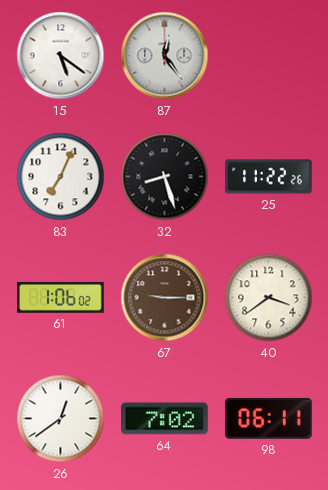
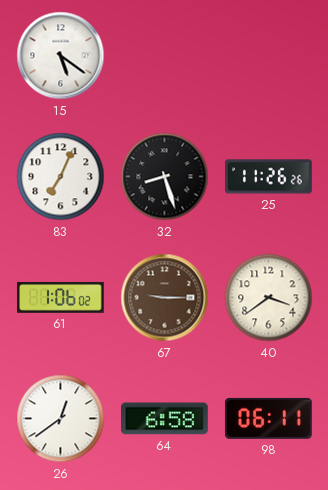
87: 12:24 -> none (165, 56)
25: 11:22 -> 11:26 (269, 177)
64: 7:02 -> 6:58 (165, 419)
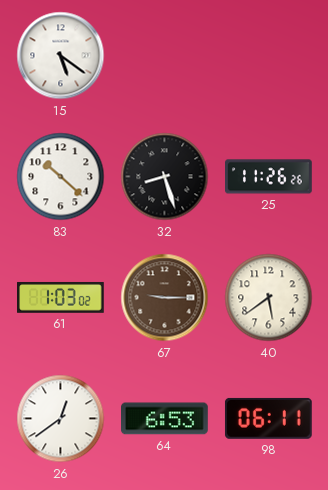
83: 7:04 -> 10:22 (61, 177)
61: 1:06 -> 1:03 (61, 298)
40: 3:39 -> 5:39 (269, 298)
64: 6:58 -> 6:53 (165, 419)
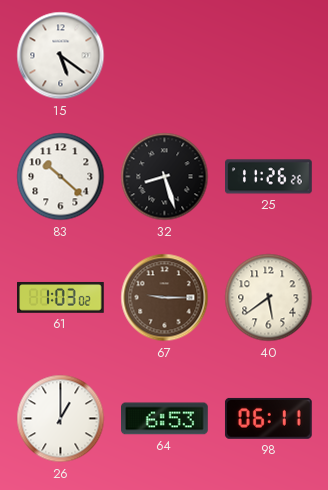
26: 12:39 -> 1:00 (61, 419)
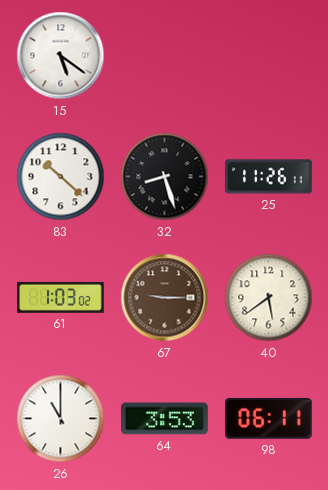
25: 11:26:26 -> 11:26:11 (269, 177)
26: 1:00 -> 11:00 (61, 419)
64: 6:53 -> 3:53 (165, 419)
